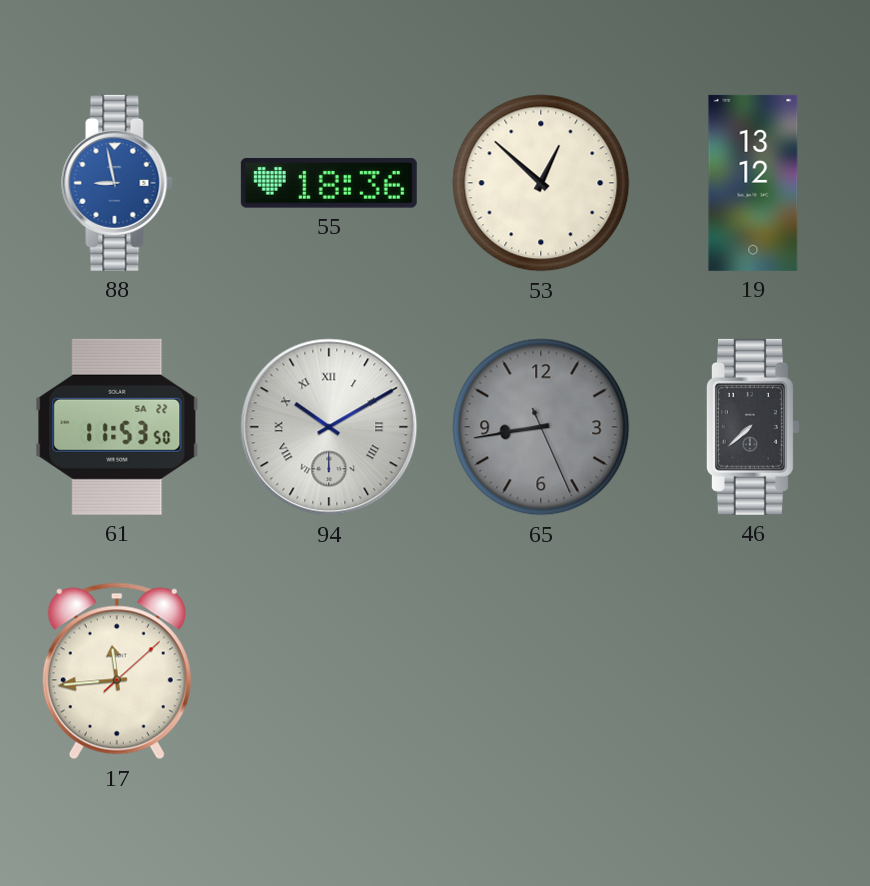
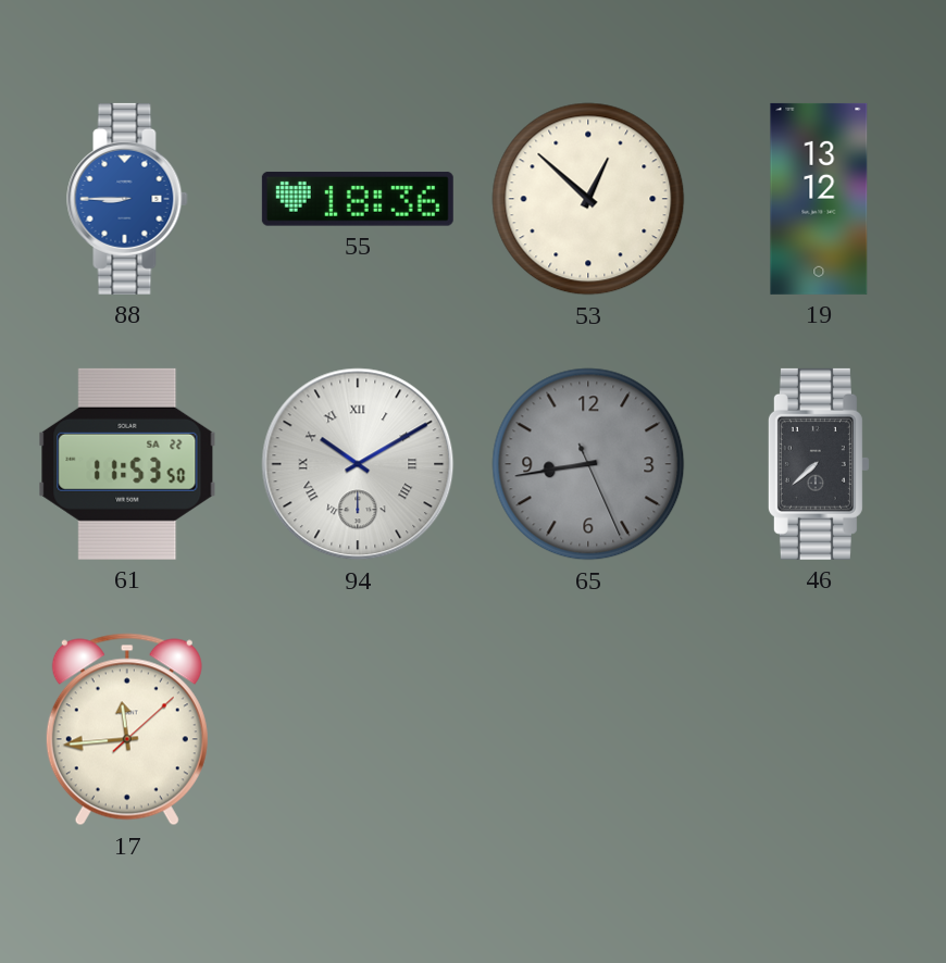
88: 8:58 -> 8:45 (127, 199)
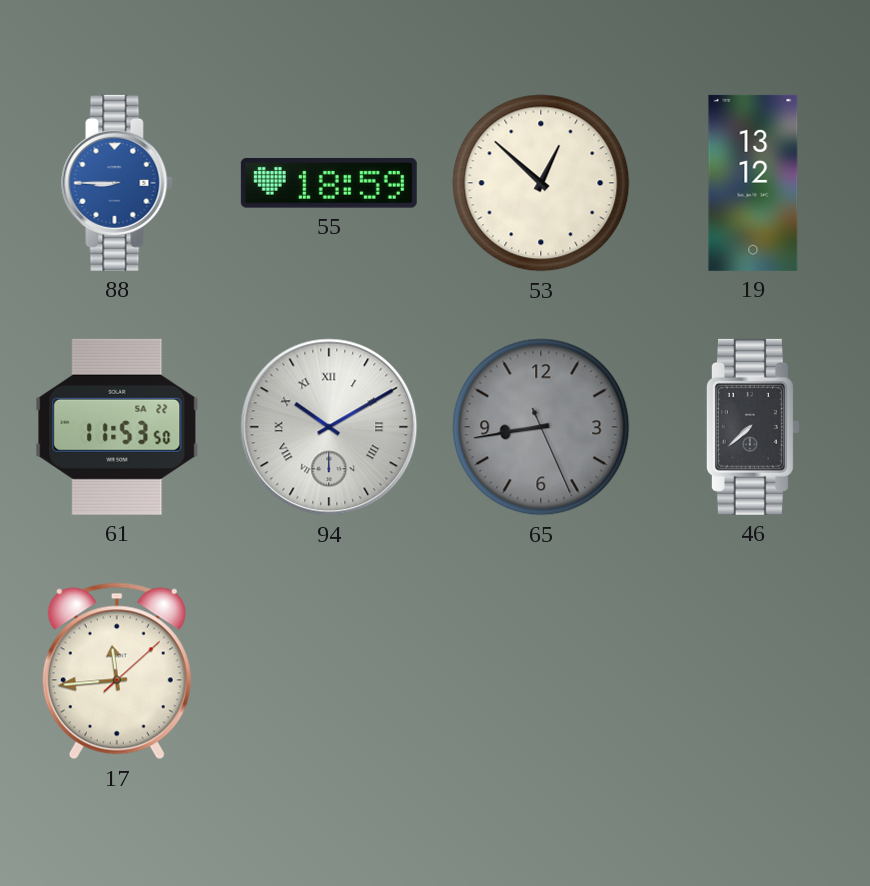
55: 18:36 -> 18:59 (329, 183)
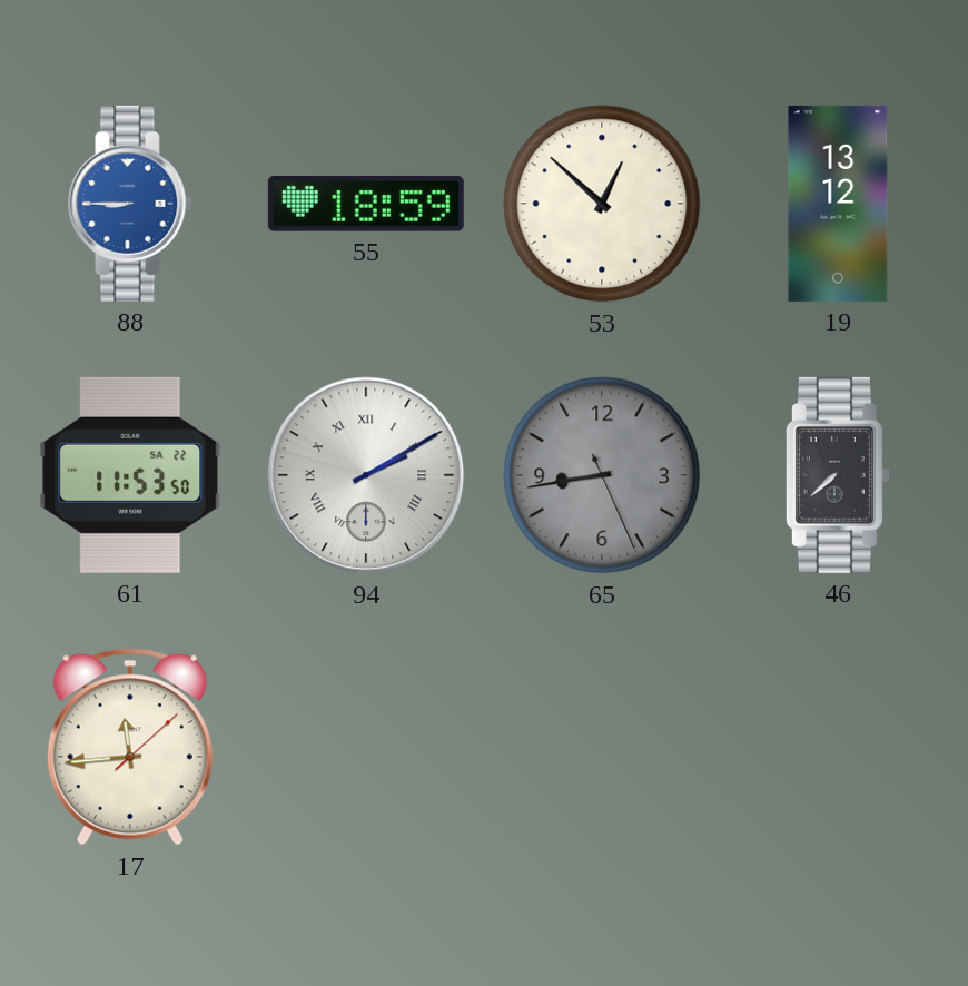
94: 10:10 -> 2:10 (366, 475)
